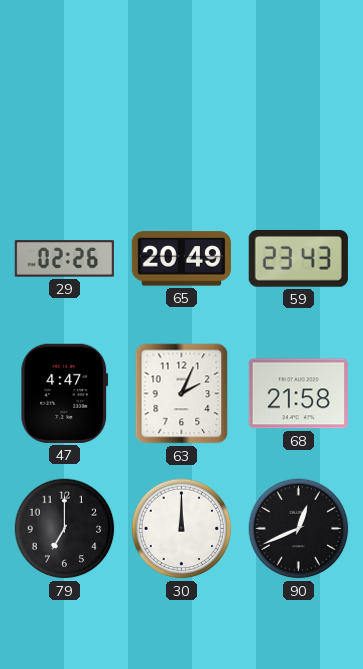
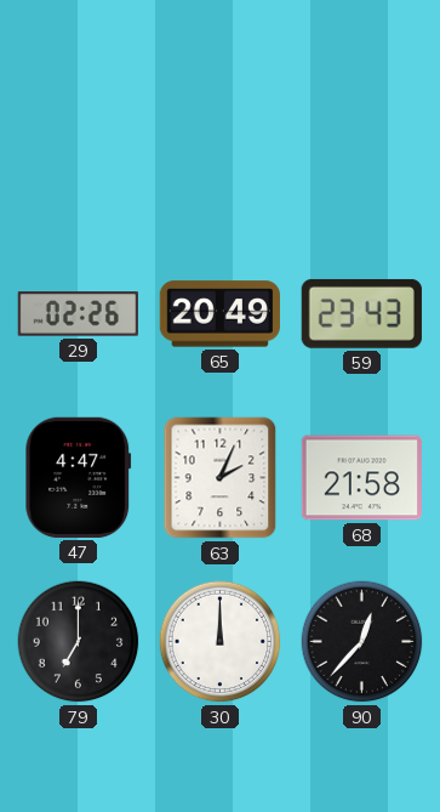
90: 12:41 -> 12:37 (362, 642)
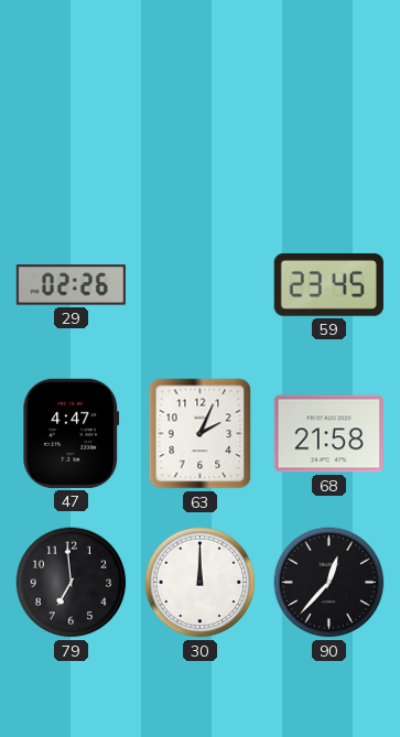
65: 20:49 -> none (219, 314)
59: 23:43 -> 23:45 (328, 284)
79: 7:00 -> 6:59 (72, 583)
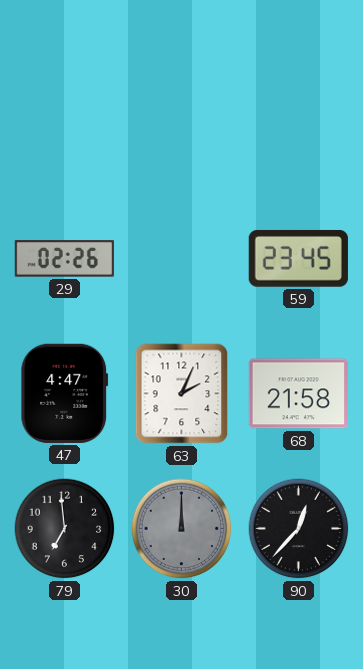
30 dial: white -> grey (182, 529)
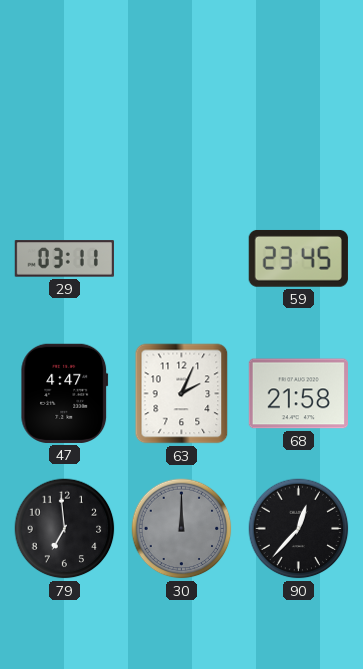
29: 02:26 -> 03:11 (64, 259)
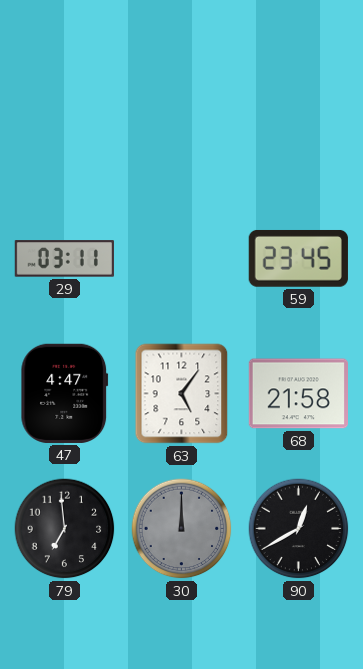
63: 2:04 -> 5:06 (182, 394)
90: 12:37 -> 12:40 (299, 529)
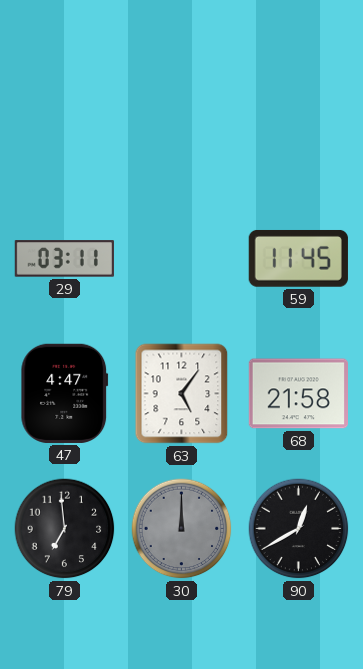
59: 23:45 -> 11:45 (298, 258)
